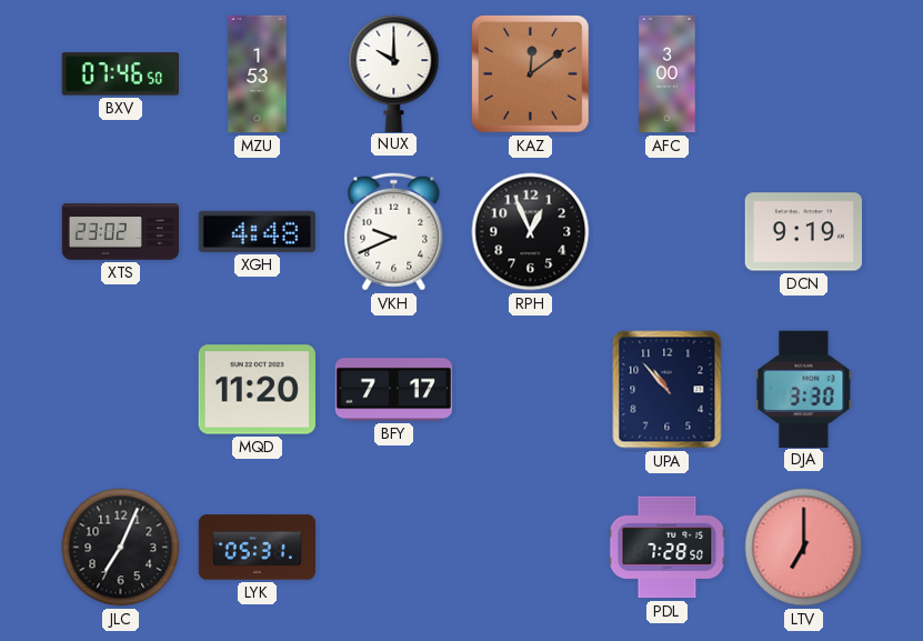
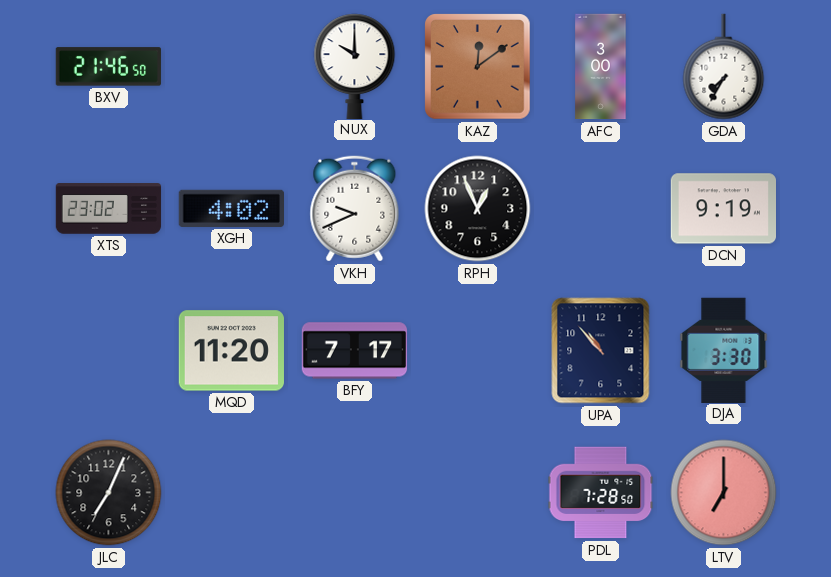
BXV: 07:46 -> 21:46 (108, 67)
MZU: 1:53 -> none (258, 74)
GDA: none -> 7:35 (724, 67)
XGH: 4:48 -> 4:02 (231, 208)
LYK: 05:31 -> none (258, 548)
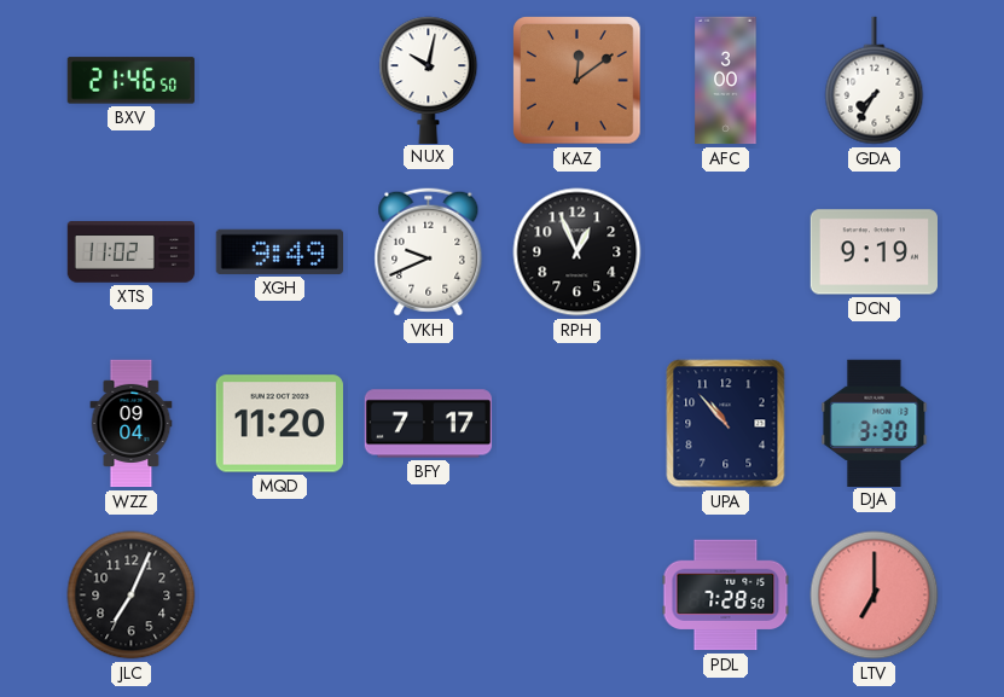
NUX: 10:00 -> 10:02 (429, 80)
XTS: 23:02 -> 11:02 (132, 252)
XGH: 4:02 -> 9:49 (279, 251)
WZZ: none -> 09:04 (132, 424)
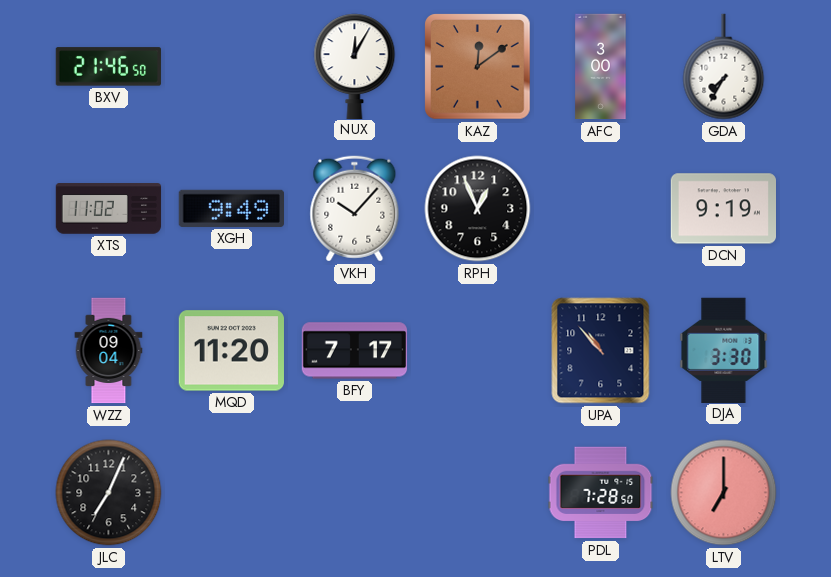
NUX: 10:02 -> 12:05 (355, 66)
VKH: 9:41 -> 10:07 (355, 209)
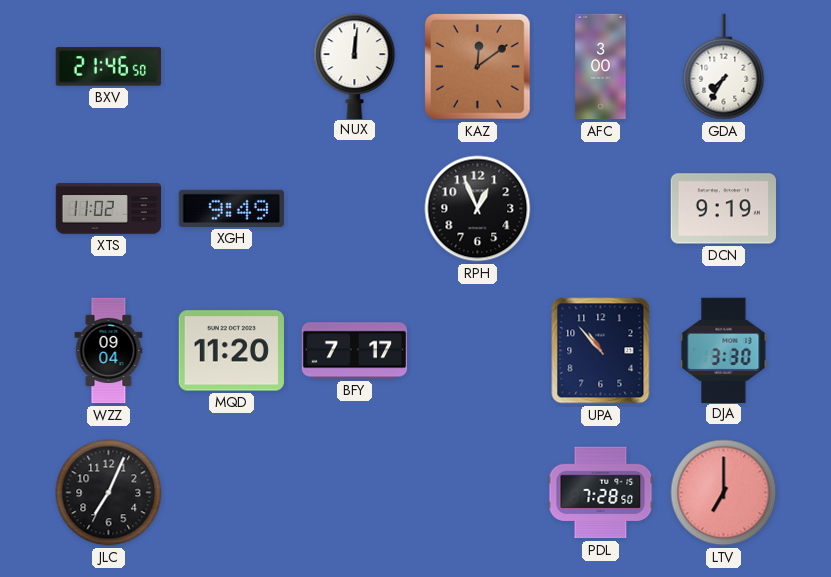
NUX: 12:05 -> 12:01 (355, 66)
VKH: 10:07 -> none (355, 209)
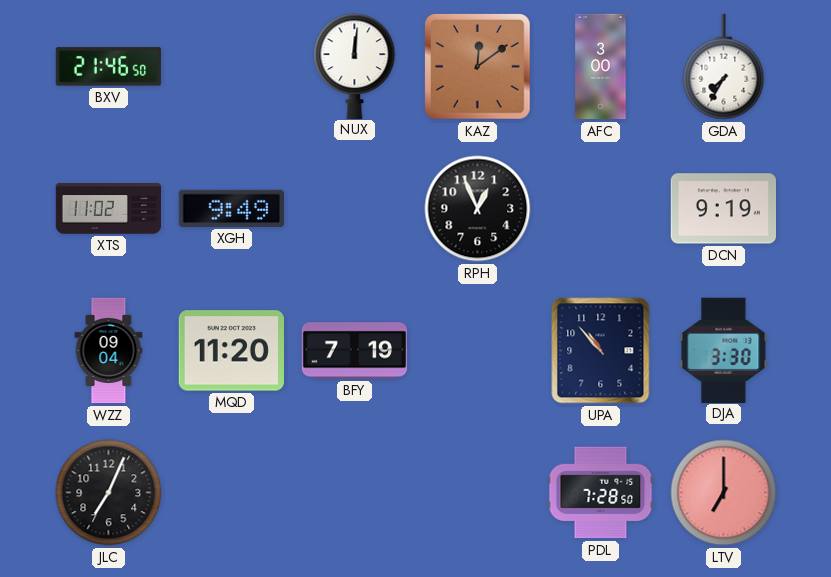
BFY: 7:17 -> 7:19 (355, 351)
